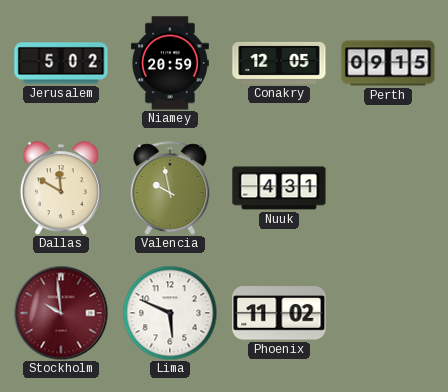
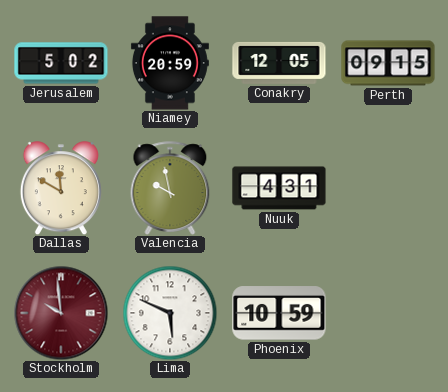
Phoenix: 11:02 -> 10:59 (279, 313)
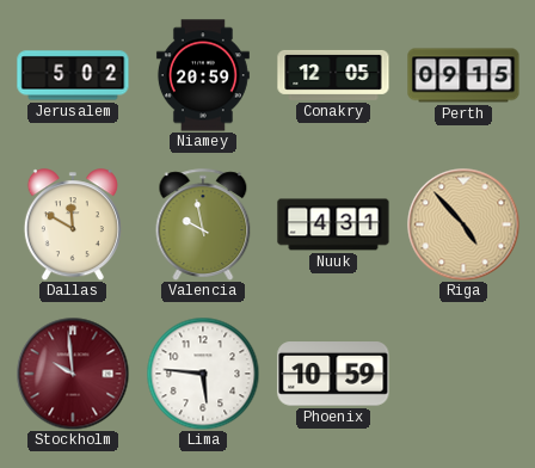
Riga: none -> 4:53 (463, 224)
Lima: 5:49 -> 5:46 (203, 374)
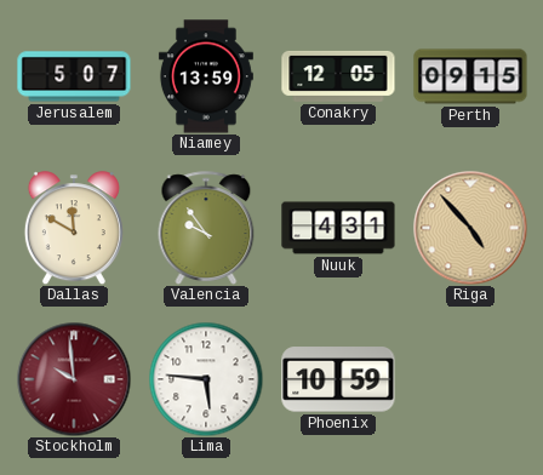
Jerusalem: 5:02 -> 5:07 (74, 76)
Niamey: 20:59 -> 13:59 (206, 76)
Valencia: 9:58 -> 9:54 (206, 228)
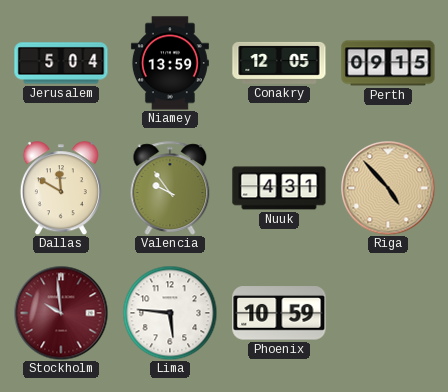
Jerusalem: 5:07 -> 5:04 (61, 63)
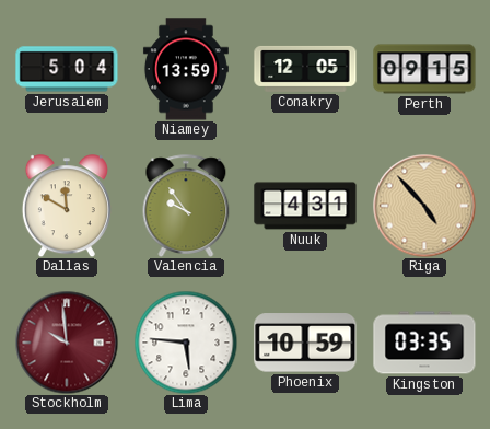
Kingston: none -> 03:35 (424, 343)
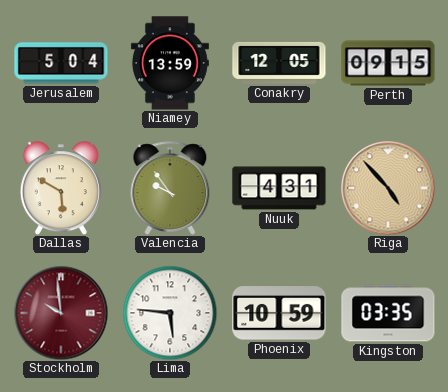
Dallas: 11:50 -> 5:50 (61, 188)
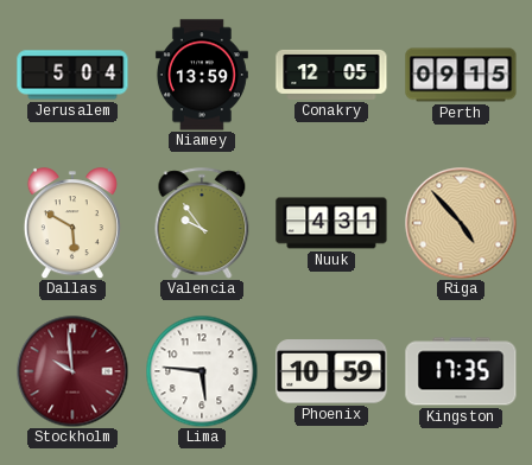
Kingston: 03:35 -> 17:35 (461, 371)
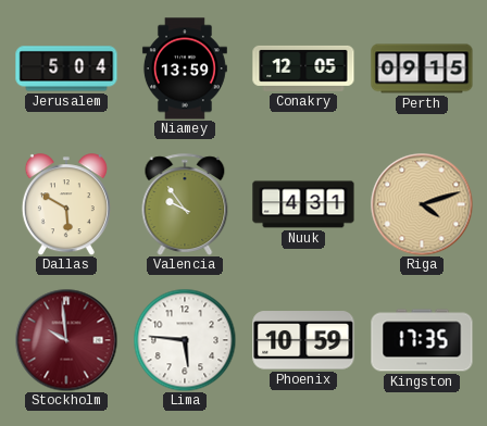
Riga: 4:53 -> 4:12 (422, 204)
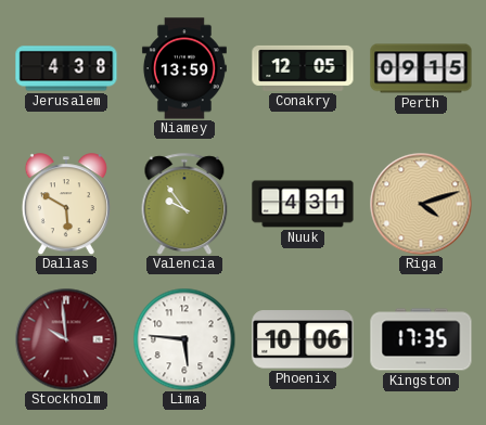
Jerusalem: 5:04 -> 4:38 (66, 68)
Phoenix: 10:59 -> 10:06 (303, 339)
